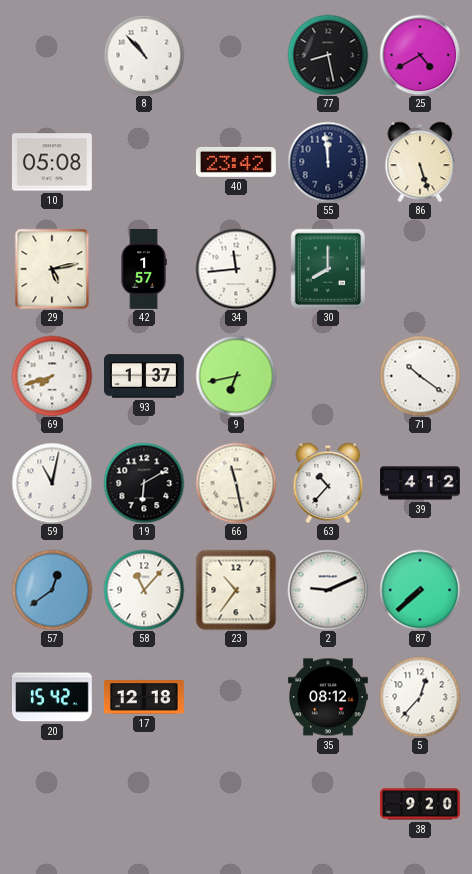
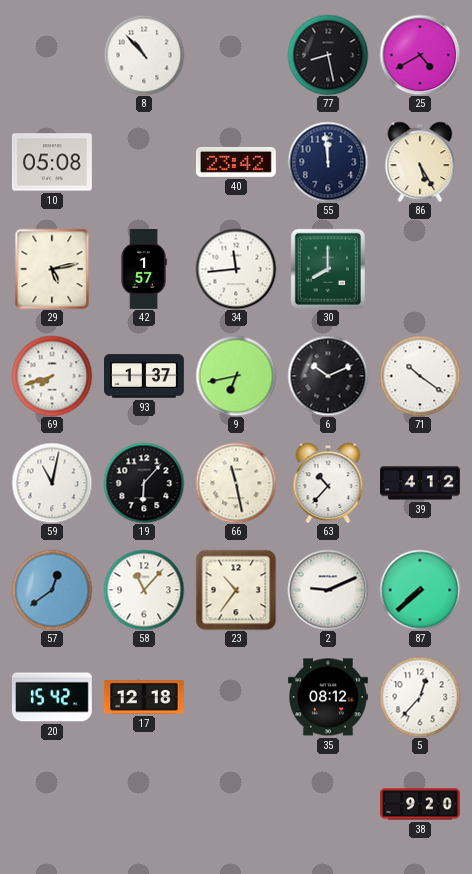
86: 5:27 -> 5:25 (420, 162)
6: none -> 10:11 (328, 376)
19: 6:10 -> 6:07 (144, 483)
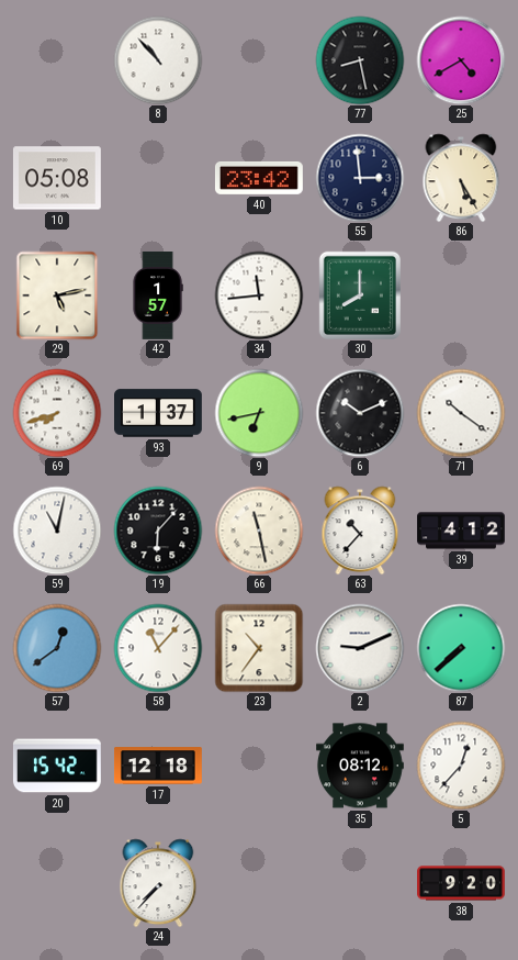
55: 11:59 -> 2:59 (360, 178)
24: none -> 7:37 (158, 883)
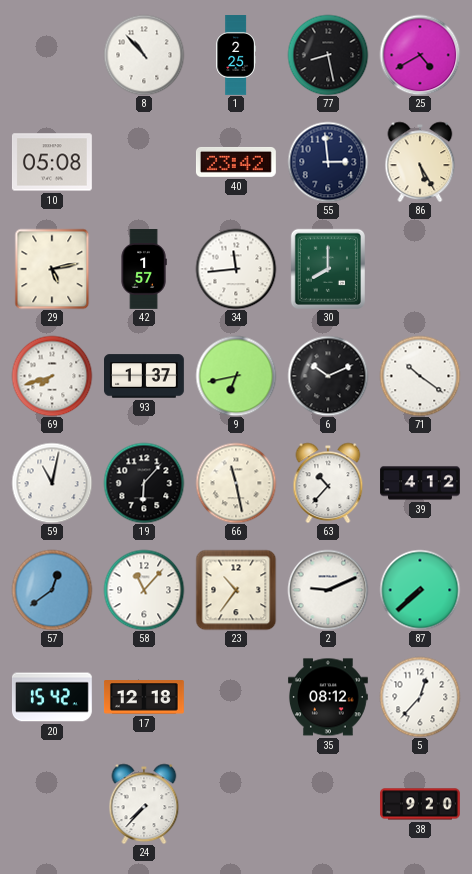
1: none -> 2:25 (236, 56)
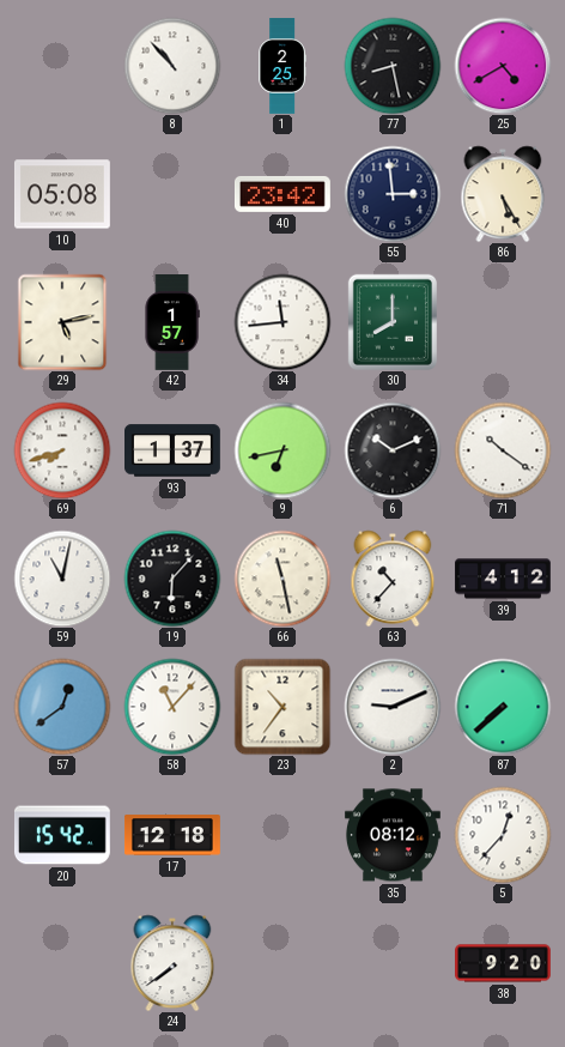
24: 7:37 -> 7:39 (172, 963)
